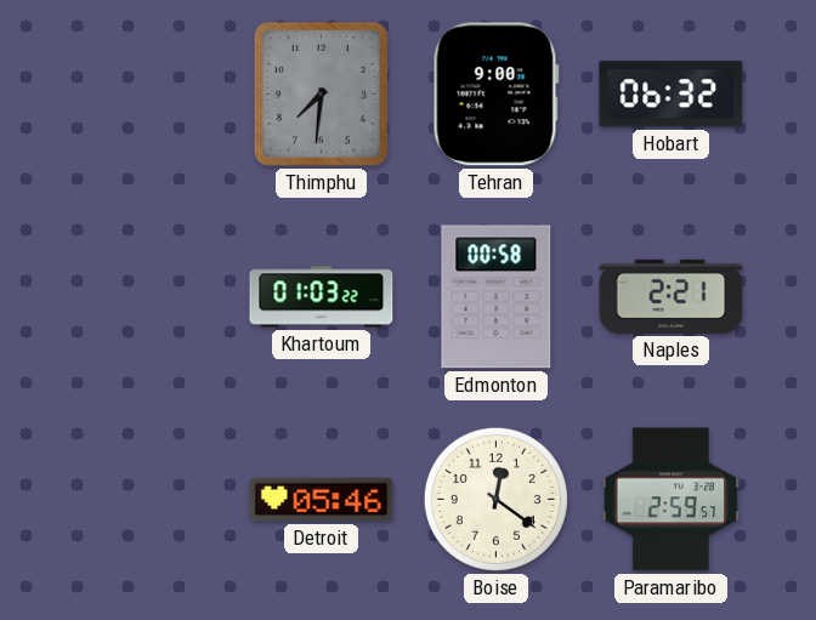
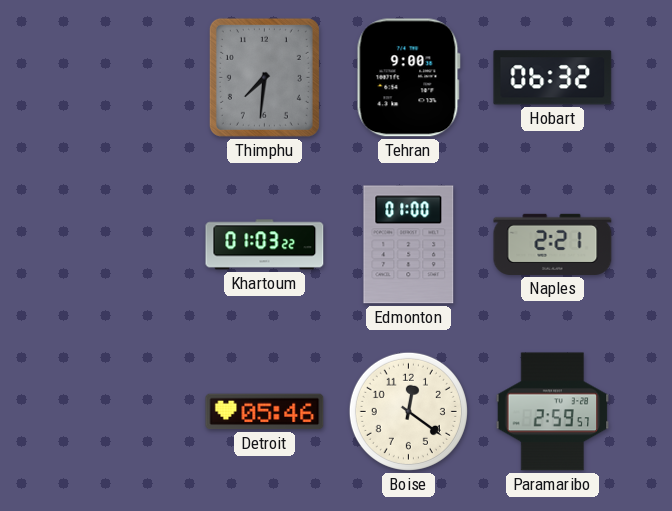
Edmonton: 00:58 -> 01:00 (409, 245)
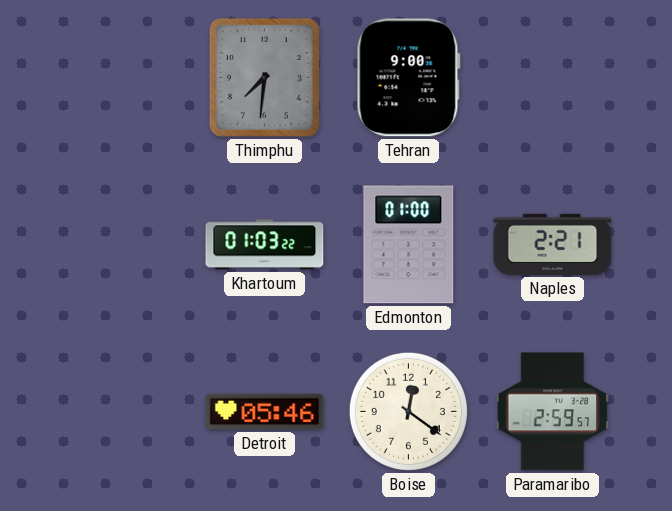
Hobart: 06:32 -> none (553, 78)
